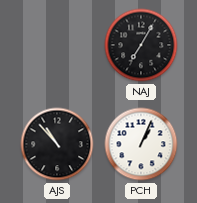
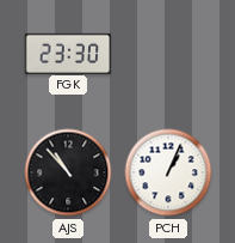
FGK: none -> 23:30 (68, 53)
NAJ: 7:05 -> none (141, 45)
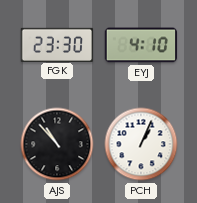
EYJ: none -> 4:10 (141, 45)
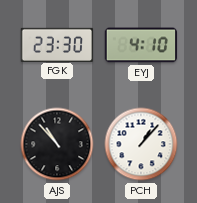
PCH: 1:04 -> 1:07 (141, 144)
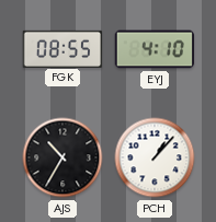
FGK: 23:30 -> 08:55 (62, 48)
AJS: 10:53 -> 10:35 (62, 157)
